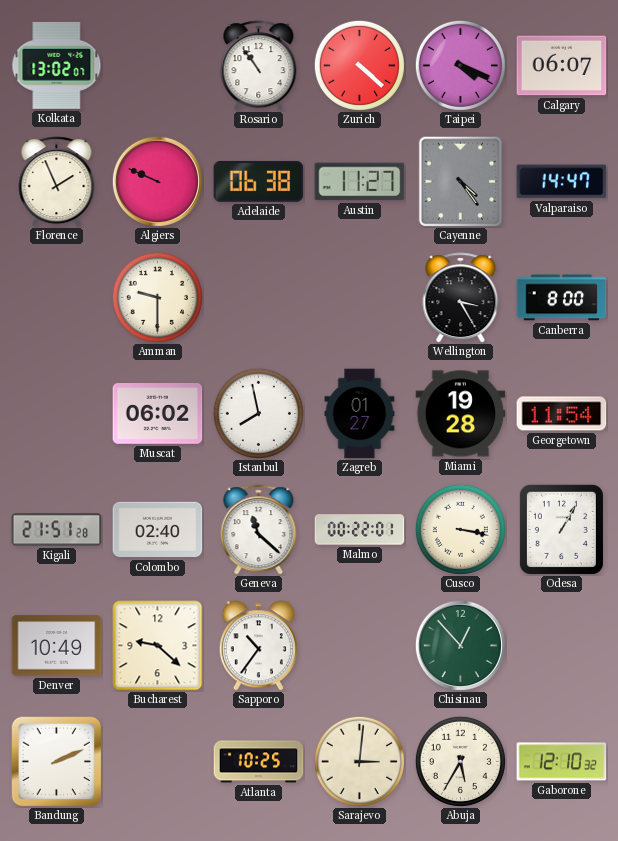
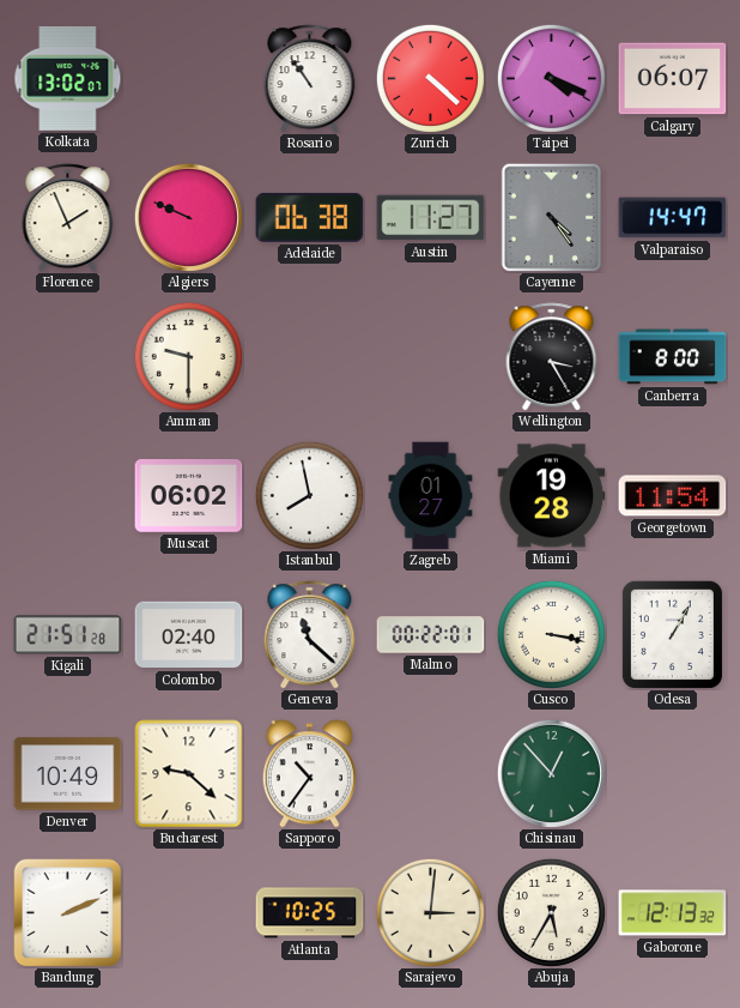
Gaborone: 12:10 -> 12:13 (673, 913)
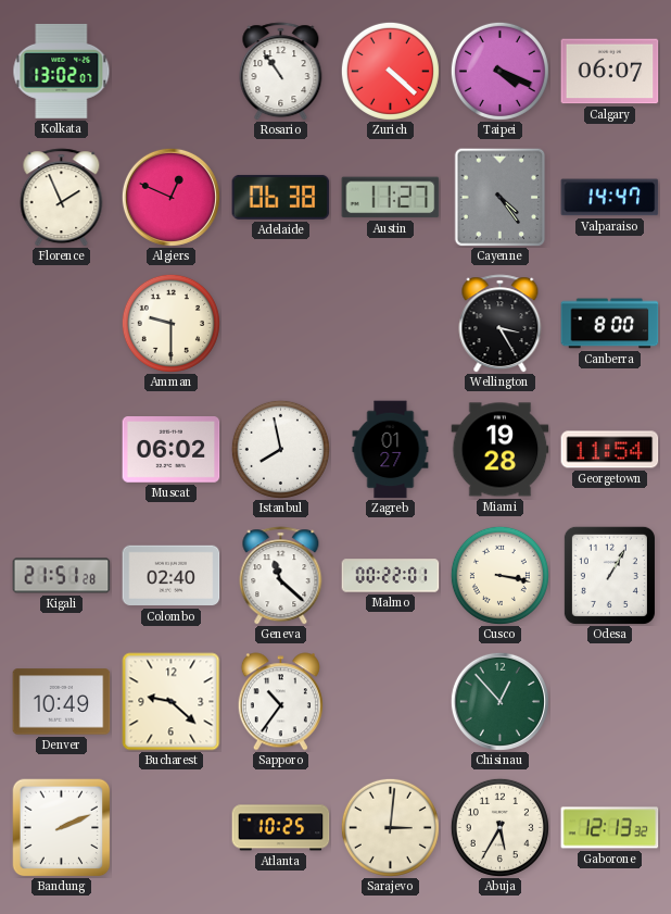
Algiers: 9:49 -> 12:49 (170, 197)
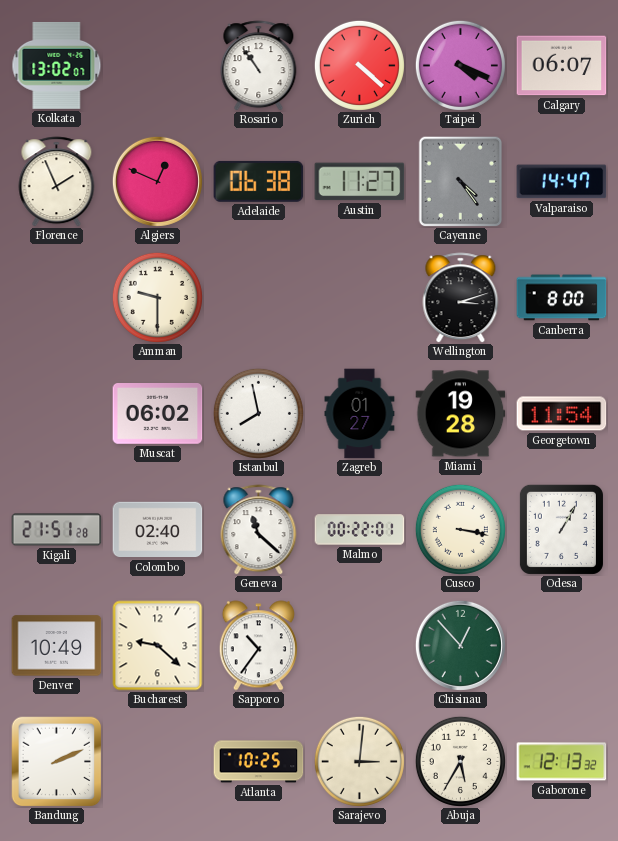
Wellington: 3:25 -> 3:12 (461, 298)
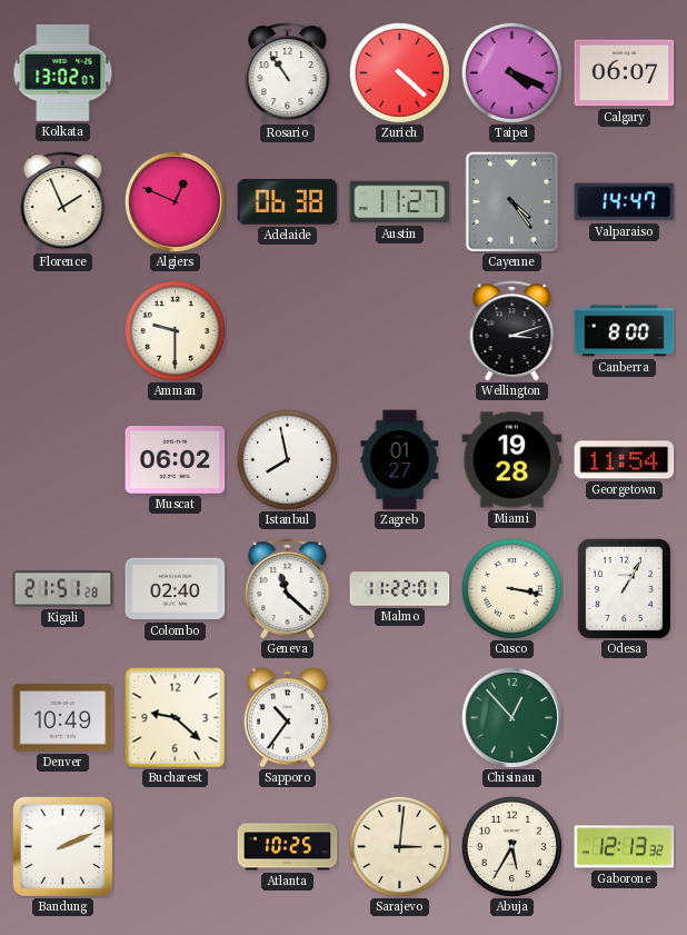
Malmo: 00:22 -> 11:22 (400, 589)
